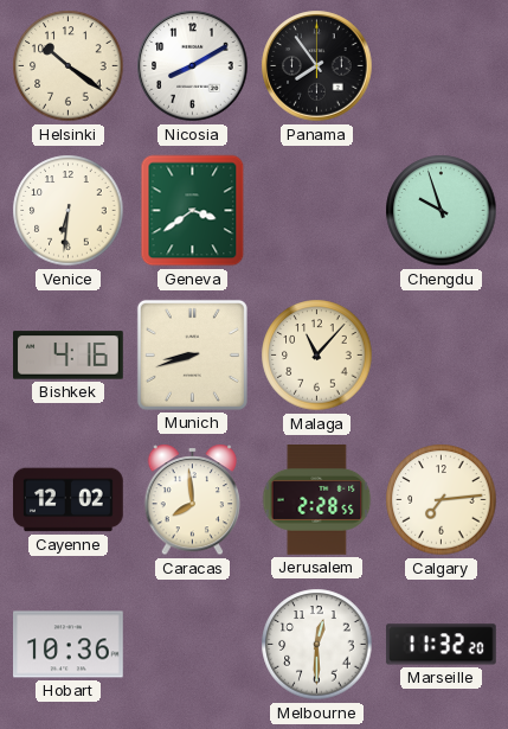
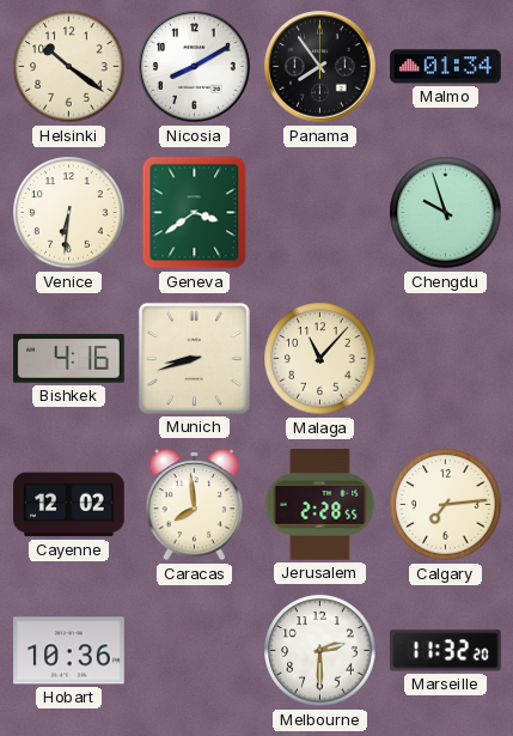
Malmo: none -> 01:34 (446, 67)
Melbourne: 12:30 -> 2:30 (320, 651)
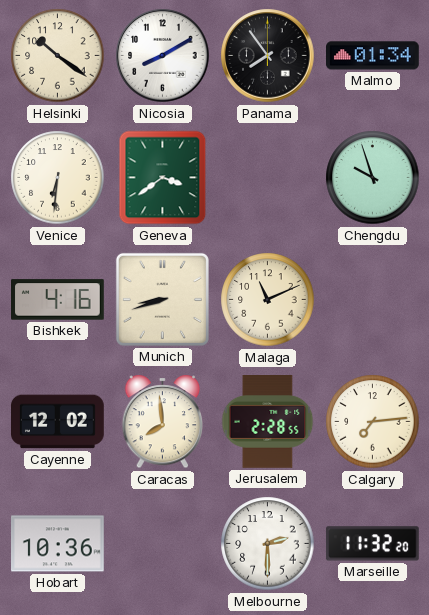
Malaga: 11:07 -> 11:11 (268, 300)
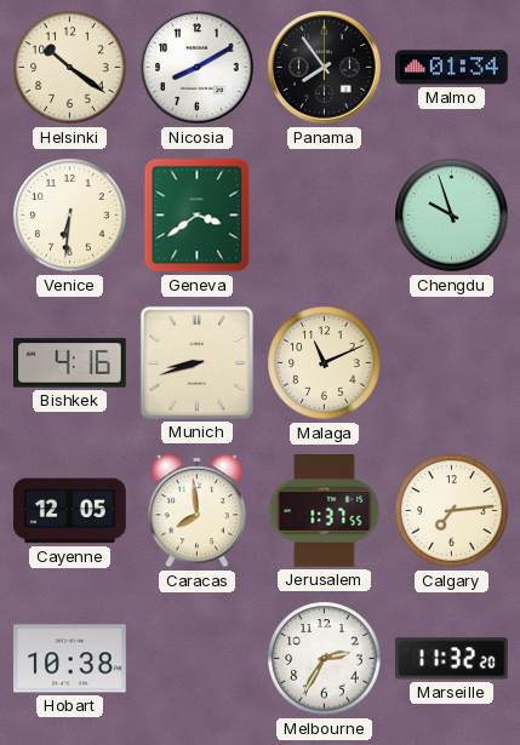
Cayenne: 12:02 -> 12:05 (70, 511)
Jerusalem: 2:28 -> 1:37 (325, 511)
Hobart: 10:36 -> 10:38 (70, 659)
Melbourne: 2:30 -> 2:35 (325, 659)
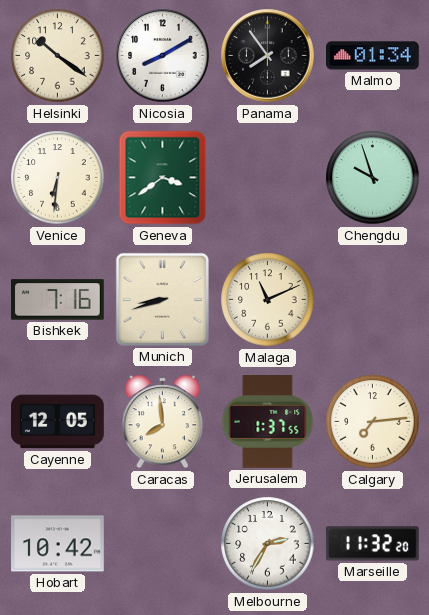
Bishkek: 4:16 -> 7:16 (58, 300)
Hobart: 10:38 -> 10:42 (58, 544)
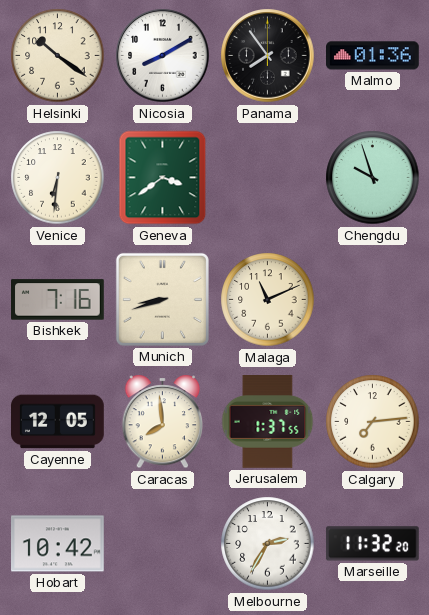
Malmo: 01:34 -> 01:36 (373, 56)
